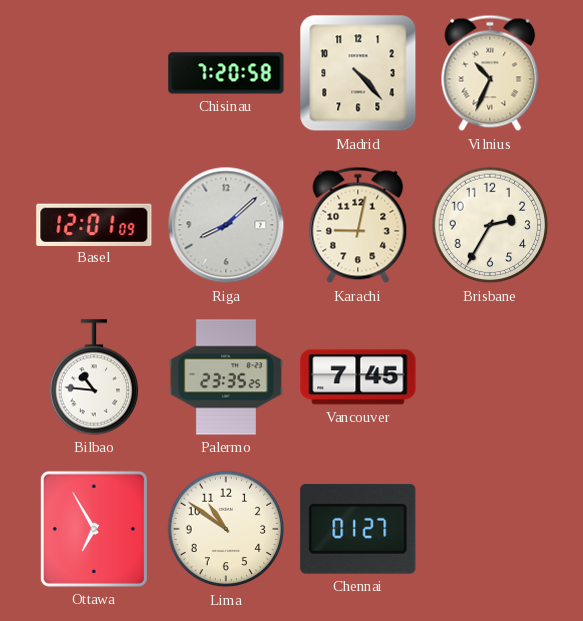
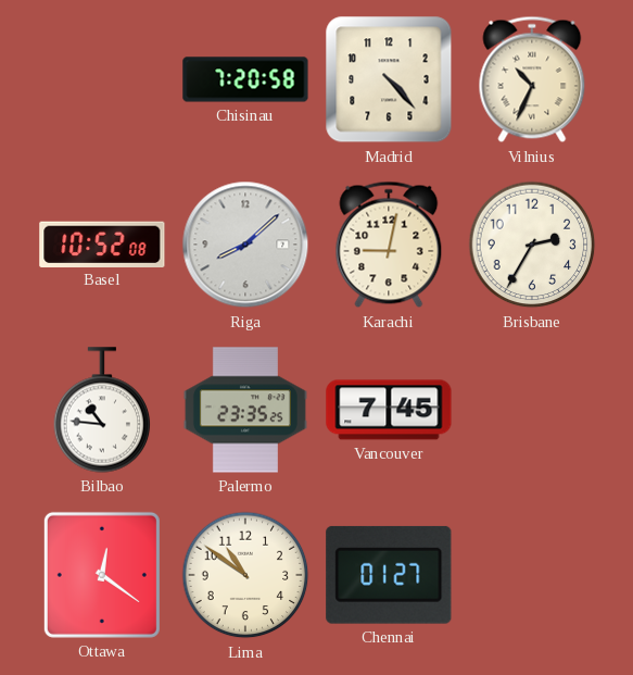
Basel: 12:01 -> 10:52 (102, 243)
Ottawa: 6:55 -> 12:21 (102, 575)
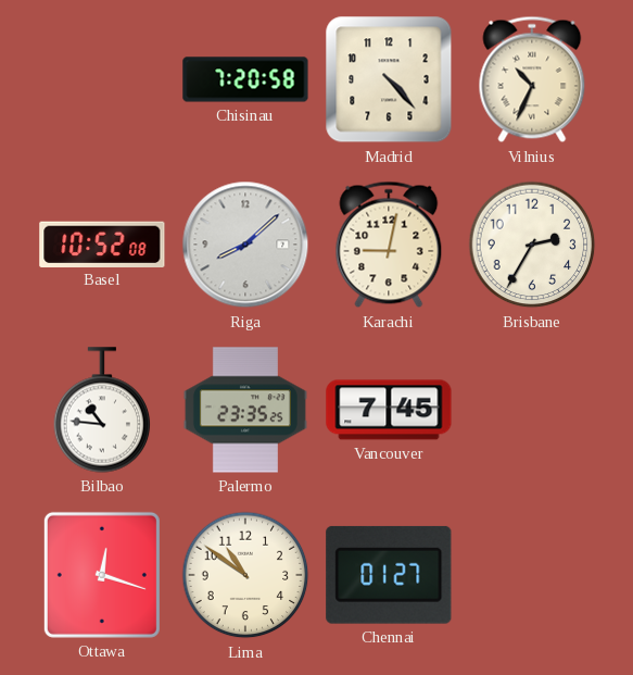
Ottawa: 12:21 -> 12:18 (102, 575)
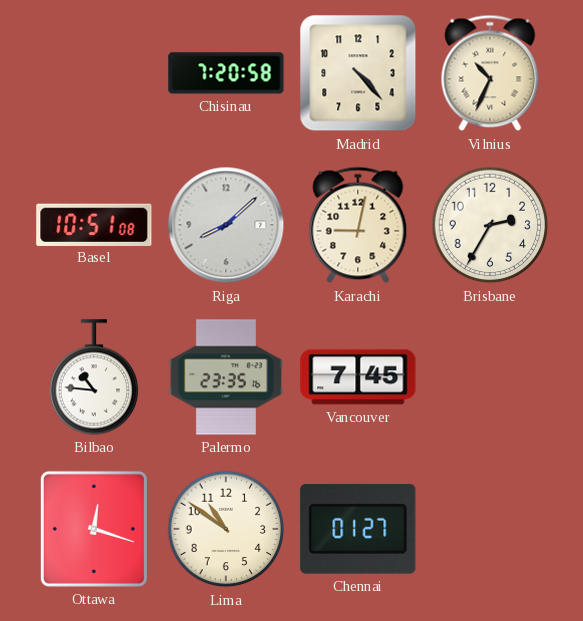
Basel: 10:52 -> 10:51 (94, 224)
Palermo: 23:35:25 -> 23:35:16 (226, 377)
